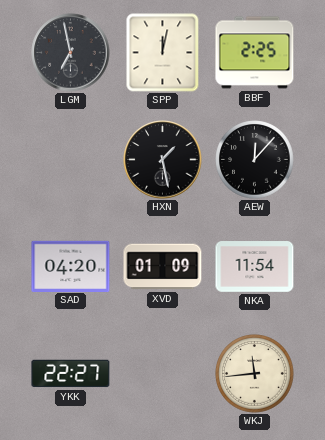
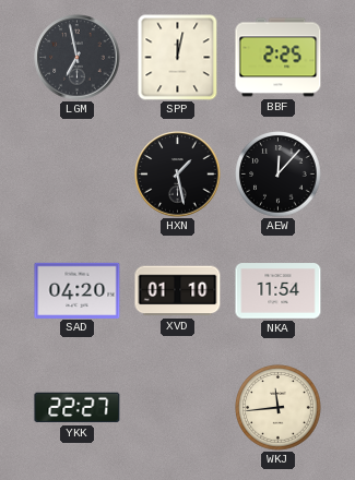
XVD: 01:09 -> 01:10 (178, 291)
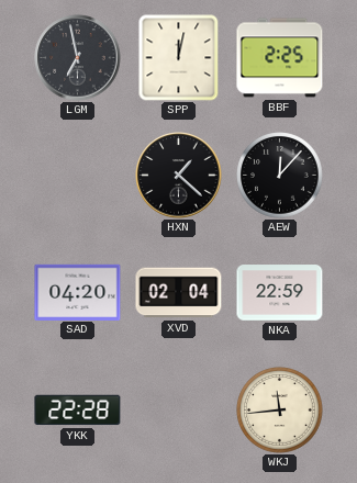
HXN: 1:28 -> 1:22 (179, 176)
XVD: 01:10 -> 02:04 (179, 293)
NKA: 11:54 -> 22:59 (280, 293)
YKK: 22:27 -> 22:28 (78, 411)
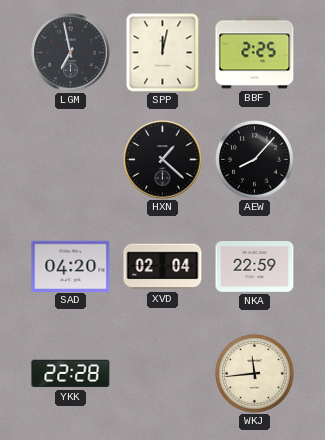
AEW: 12:07 -> 8:07 (255, 160)
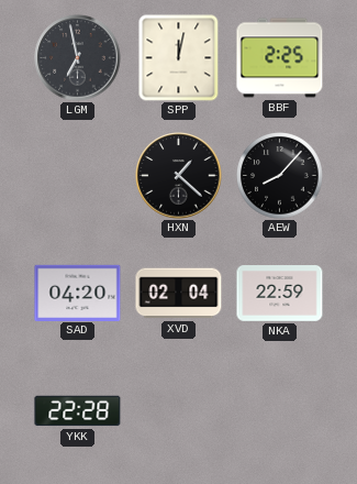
WKJ: 11:44 -> none (255, 374)
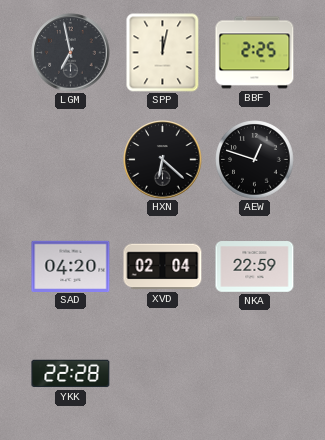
HXN: 1:22 -> 6:22 (163, 160)
AEW: 8:07 -> 12:48 (255, 160)
